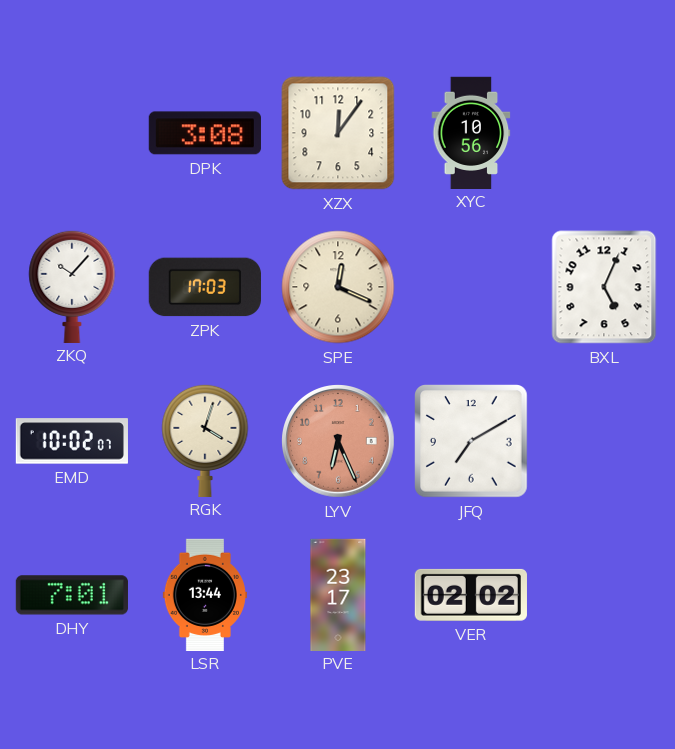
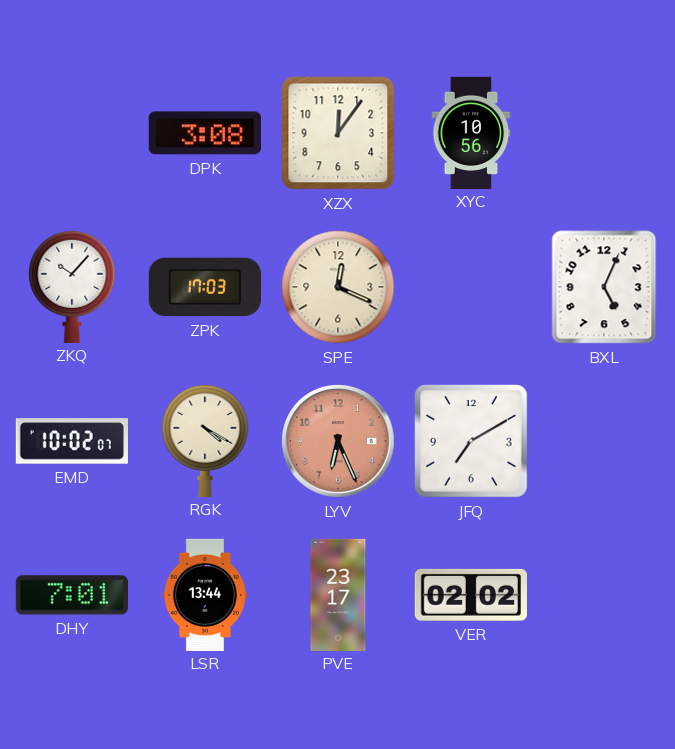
RGK: 4:03 -> 4:20 (205, 440)
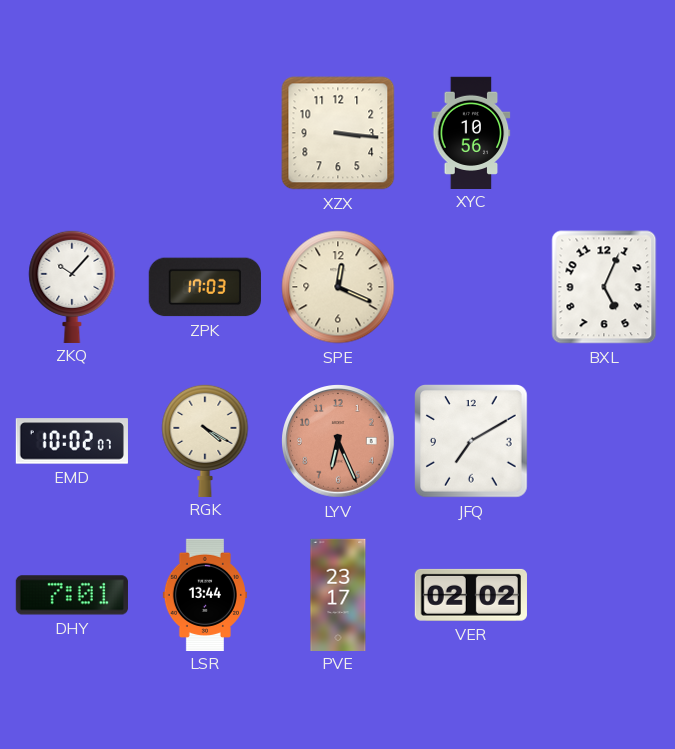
DPK: 3:08 -> none (205, 133)
XZX: 12:06 -> 3:16 (338, 133)
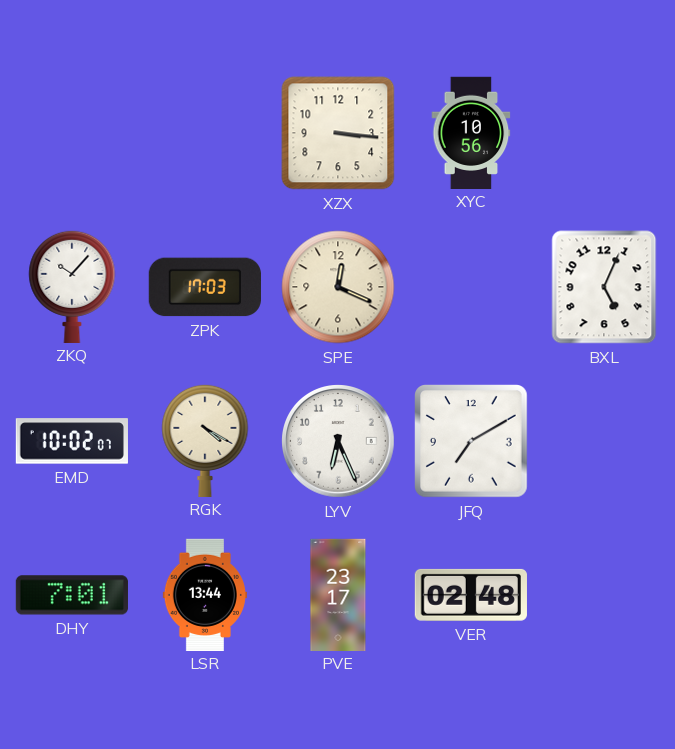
LYV dial: salmon -> white (338, 441)
VER: 02:02 -> 02:48 (471, 595)
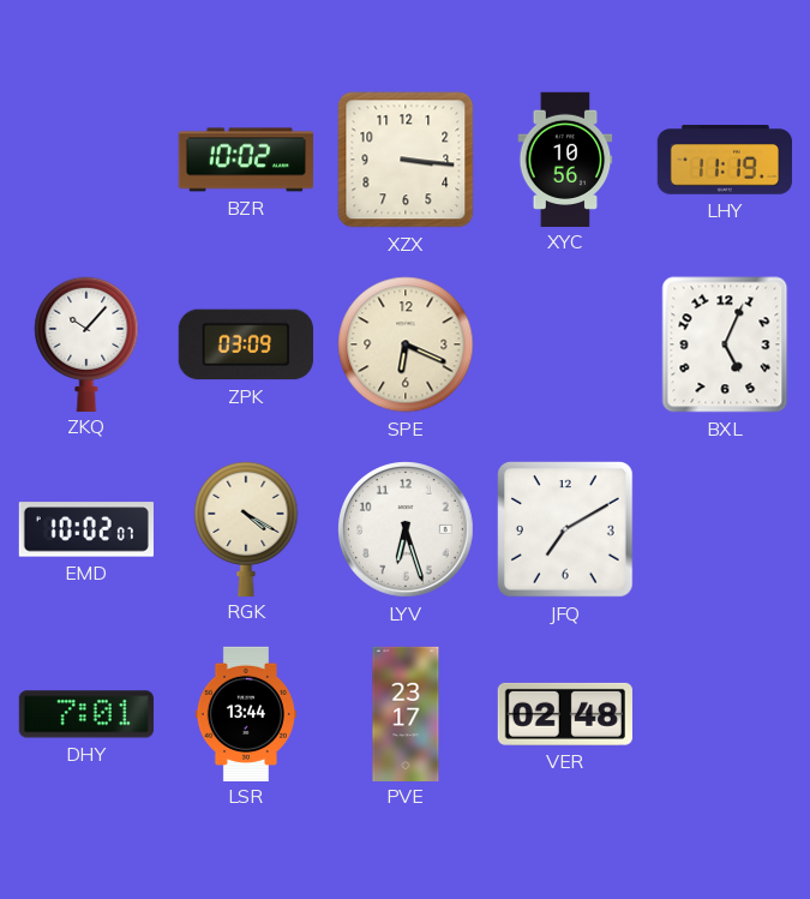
BZR: none -> 10:02 (245, 160)
LHY: none -> 11:19 (724, 160)
ZPK: 17:03 -> 03:09 (246, 344)
SPE: 12:19 -> 6:19 (406, 344)
LYV: 6:26 -> 6:27 (406, 529)
